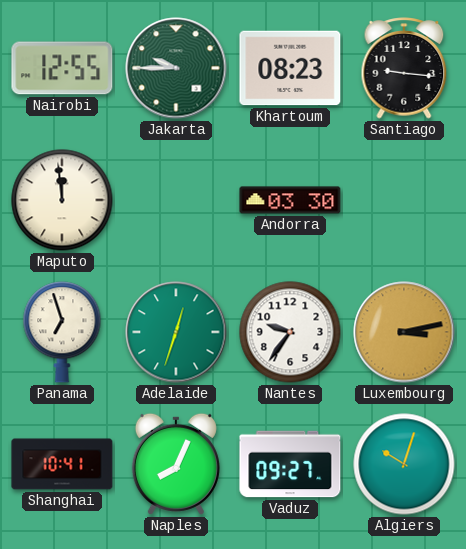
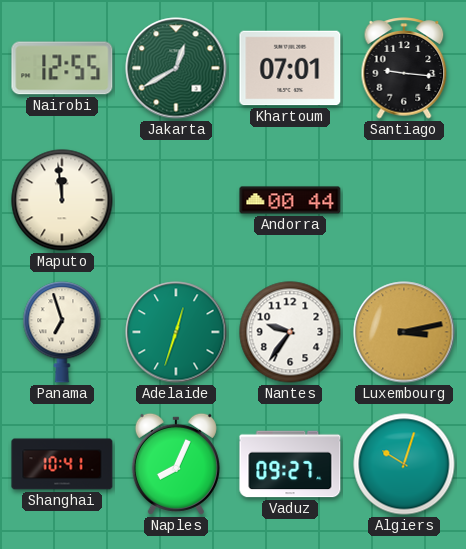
Jakarta: 9:45 -> 12:40 (176, 68)
Khartoum: 08:23 -> 07:01 (290, 68)
Andorra: 03:30 -> 00:44 (290, 200)
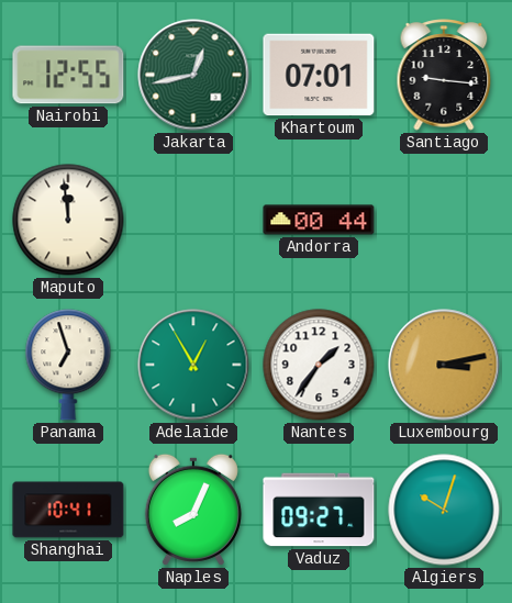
Jakarta: 12:40 -> 12:43 (193, 75)
Adelaide: 12:33 -> 12:55 (193, 365)
Nantes: 9:36 -> 1:36 (319, 365)
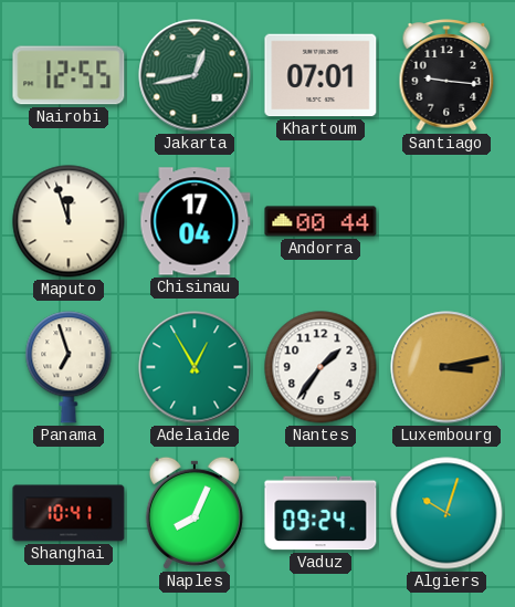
Maputo: 11:59 -> 11:57 (69, 221)
Chisinau: none -> 17:04 (195, 221)
Vaduz: 09:27 -> 09:24 (320, 513)
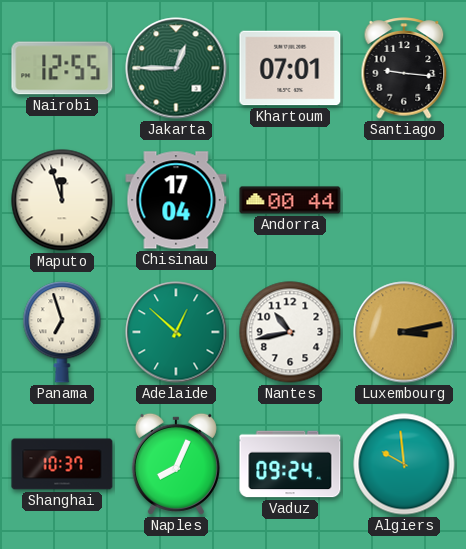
Jakarta: 12:43 -> 12:45 (176, 68)
Adelaide: 12:55 -> 12:52 (176, 332)
Nantes: 1:36 -> 10:43 (290, 332)
Shanghai: 10:41 -> 10:37 (62, 464)
Algiers: 10:03 -> 9:59 (404, 464)
